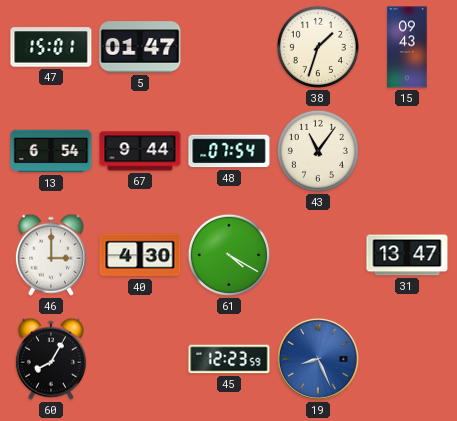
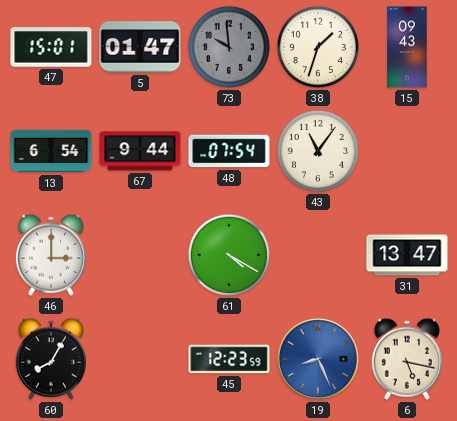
73: none -> 9:59 (229, 47)
40: 4:30 -> none (140, 255)
6: none -> 5:17 (407, 359)
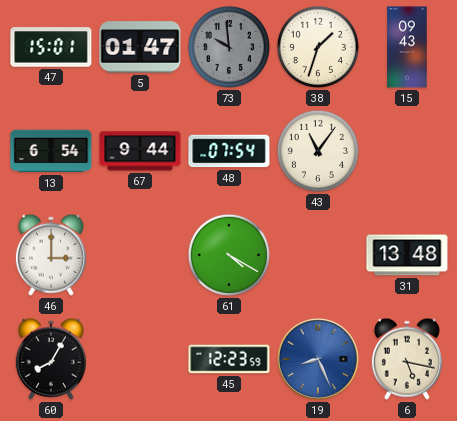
31: 13:47 -> 13:48 (407, 255)
